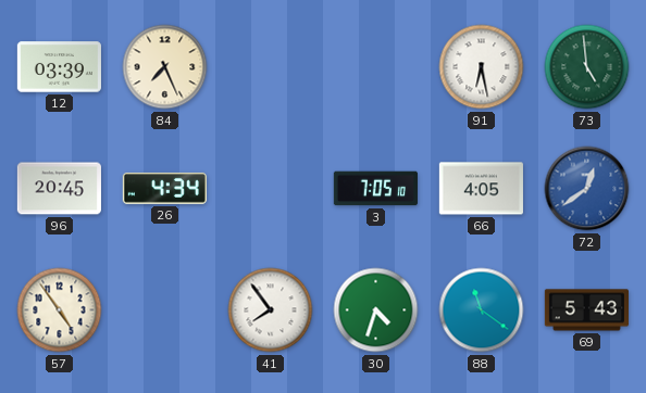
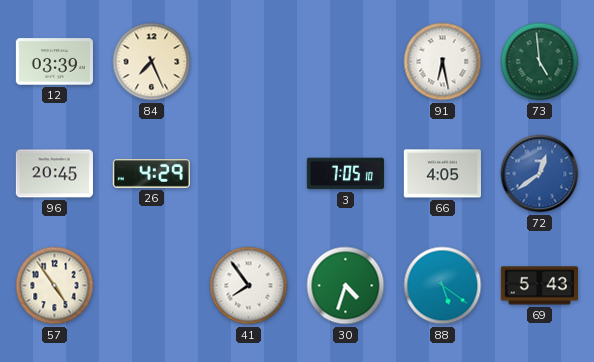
26: 4:34 -> 4:29 (151, 174)
88: 11:21 -> 5:21 (443, 286)
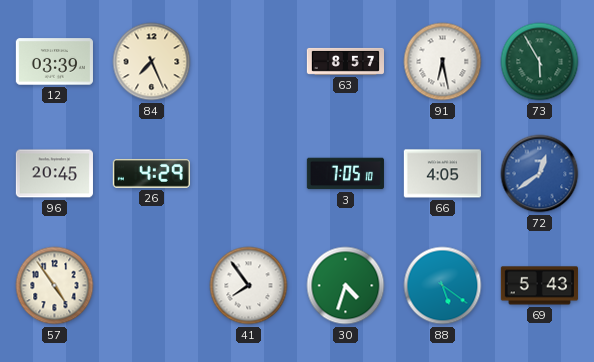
63: none -> 8:57 (345, 61)
73: 4:59 -> 5:55 (540, 62)
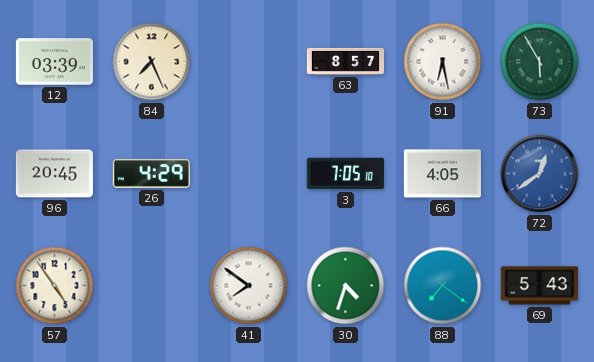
41: 7:54 -> 7:51 (249, 286)
88: 5:21 -> 7:21 (443, 286)
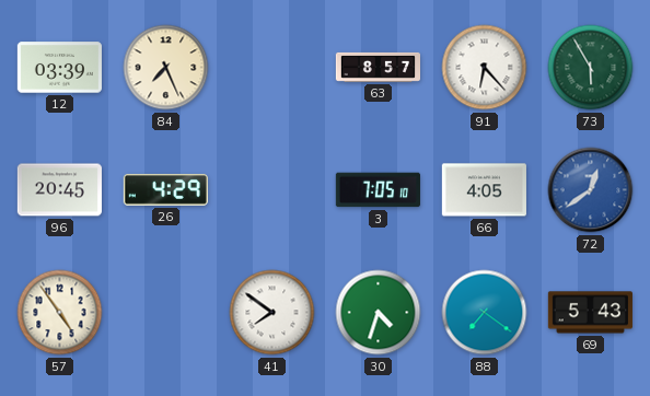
91: 6:28 -> 6:23 (485, 68)
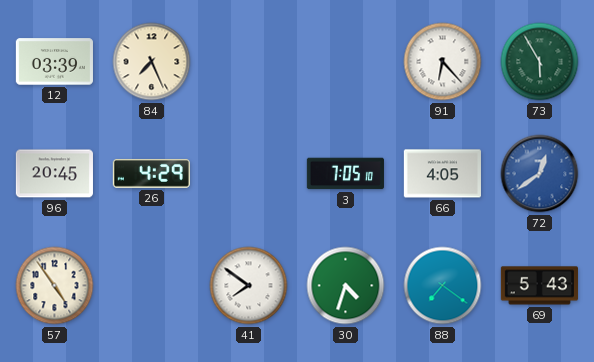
63: 8:57 -> none (378, 67)
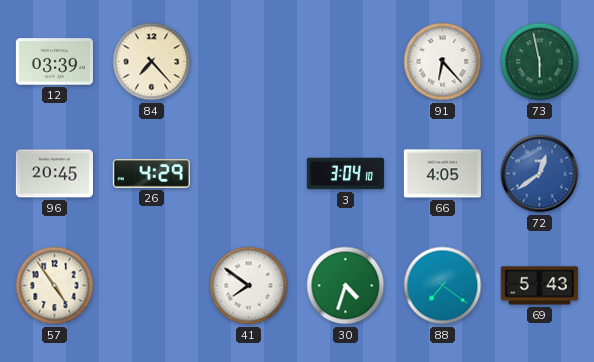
84: 7:26 -> 7:23 (152, 62)
73: 5:55 -> 5:58 (540, 62)
3: 7:05 -> 3:04 (345, 174)
